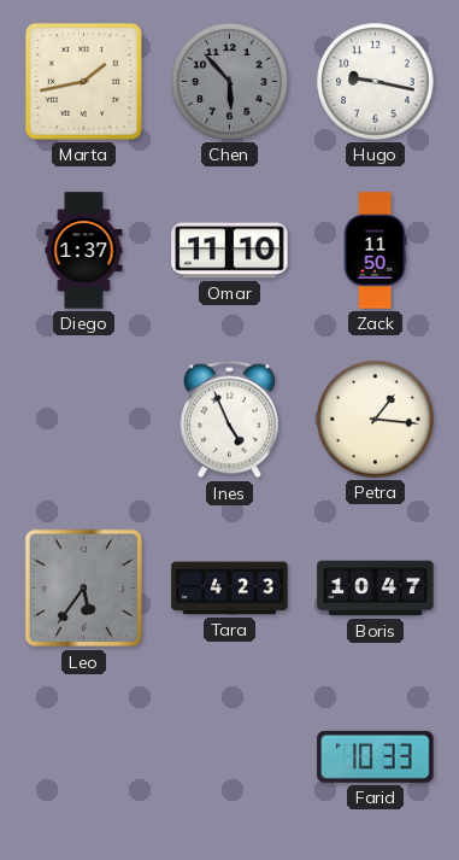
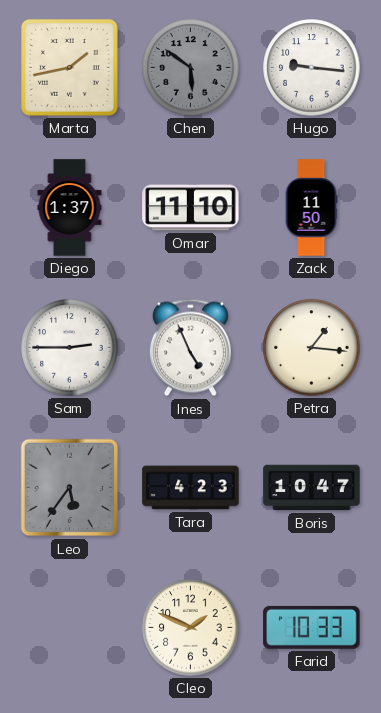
Chen: 5:53 -> 5:51 (191, 68)
Hugo: 9:17 -> 9:16 (312, 68)
Sam: none -> 2:45 (70, 348)
Cleo: none -> 1:49 (191, 628)
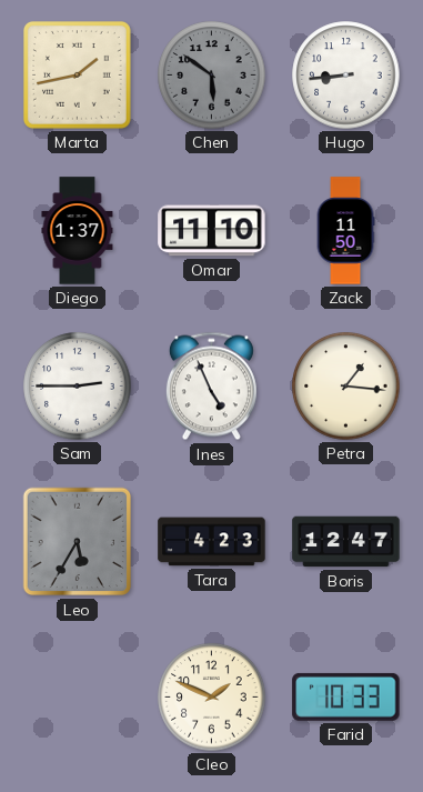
Hugo: 9:16 -> 8:44 (346, 76)
Leo: 5:36 -> 5:35 (78, 542)
Boris: 10:47 -> 12:47 (346, 542)
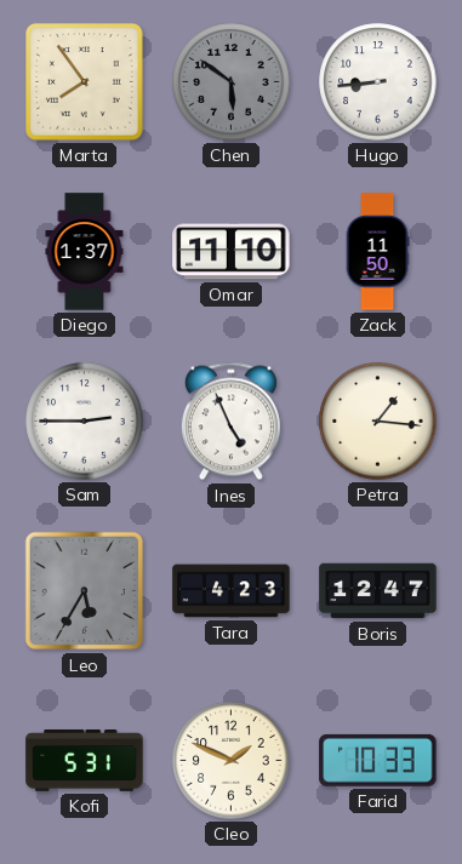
Marta: 1:43 -> 7:54 (84, 81)
Kofi: none -> 5:31 (85, 761)
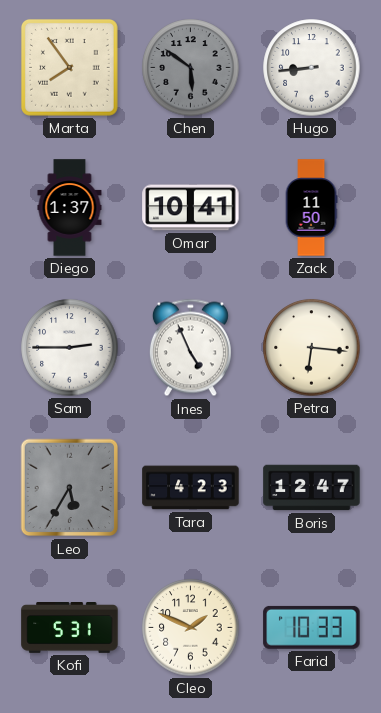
Omar: 11:10 -> 10:41 (191, 208)
Petra: 1:16 -> 6:16 (312, 348)
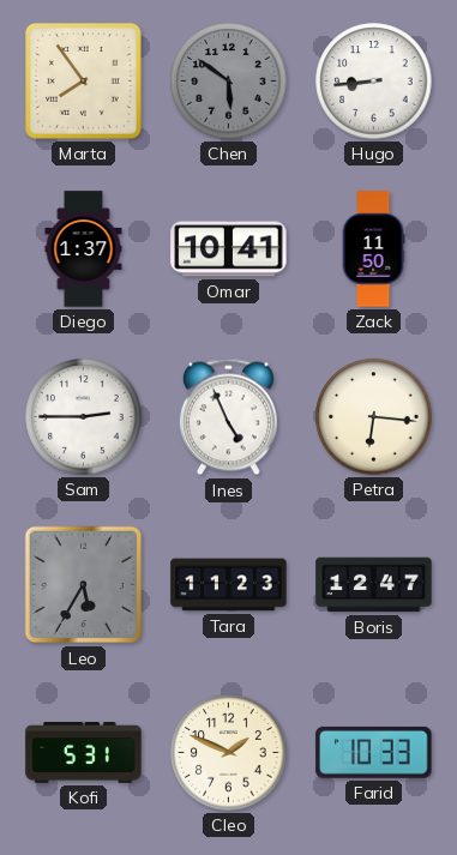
Tara: 4:23 -> 11:23 (229, 585)
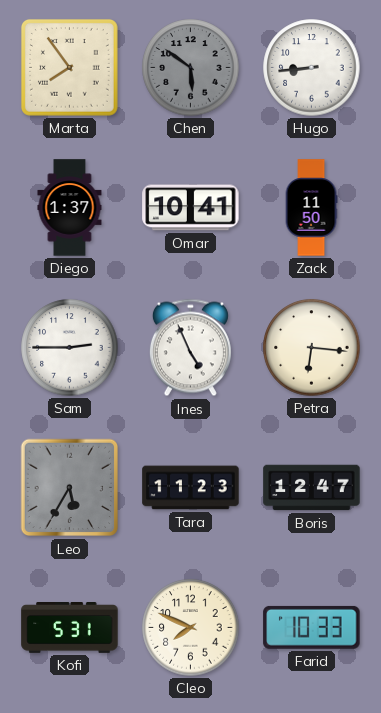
Cleo: 1:49 -> 7:49 (191, 628)
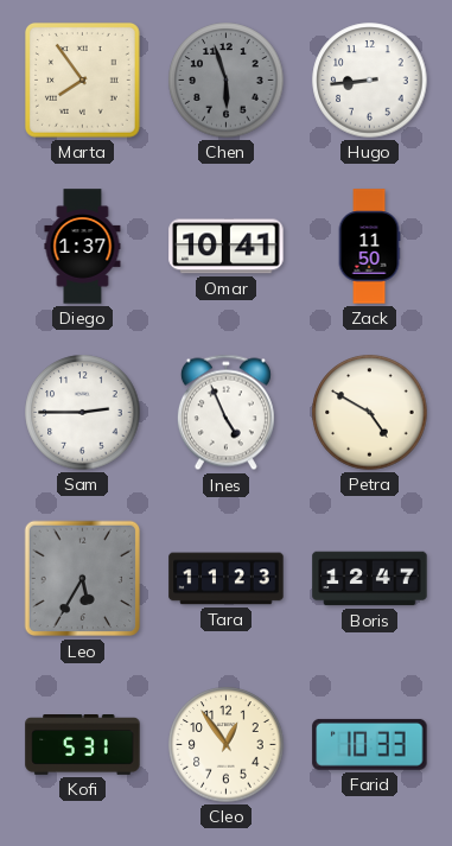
Chen: 5:51 -> 5:57 (227, 81)
Petra: 6:16 -> 4:50 (370, 413)
Cleo: 7:49 -> 12:54 (227, 745)
